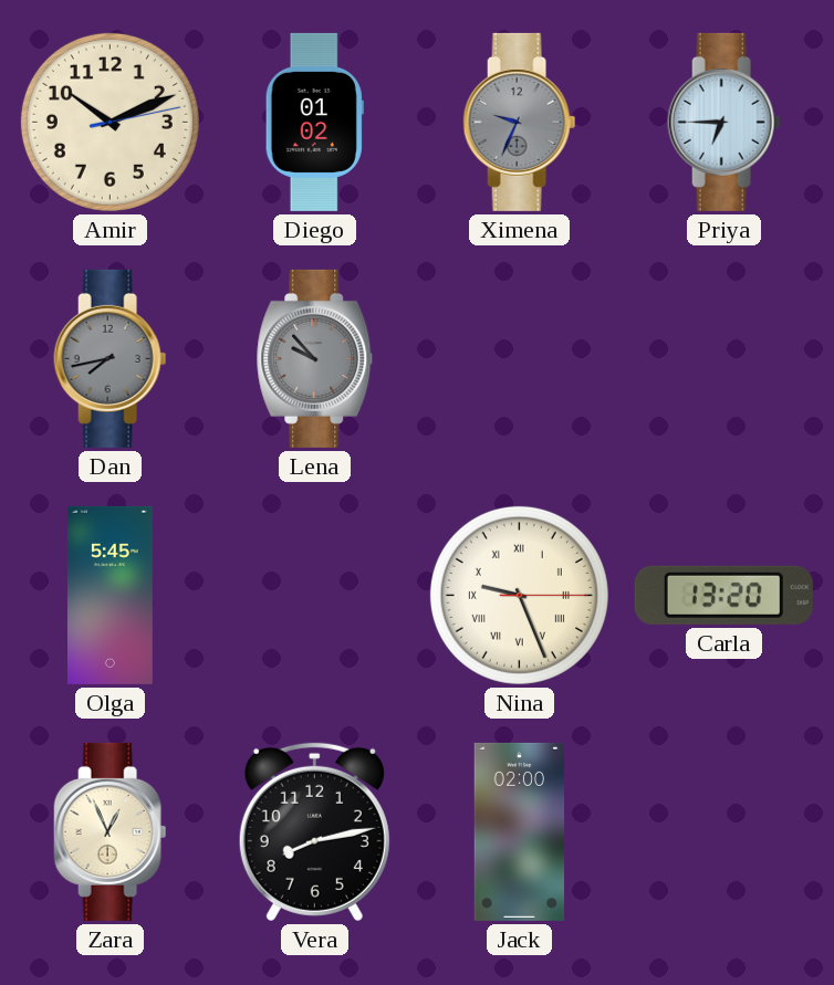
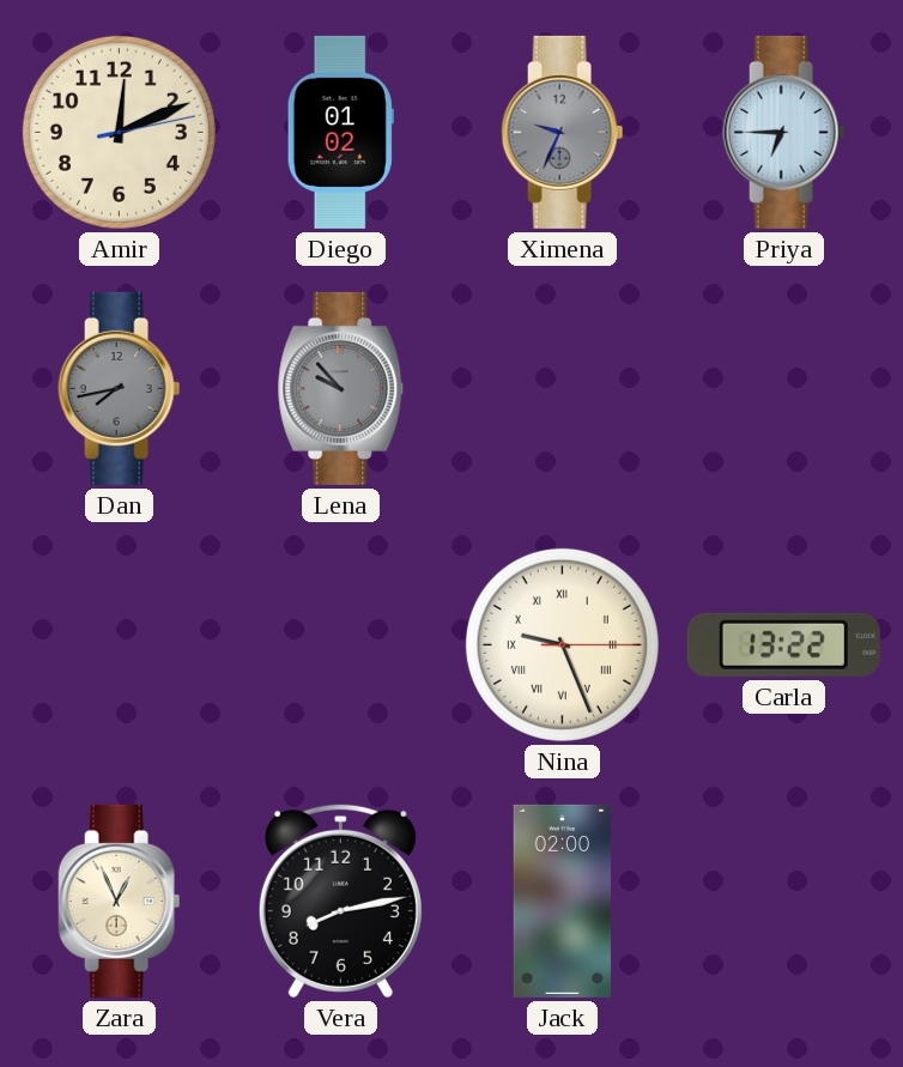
Amir: 10:11 -> 12:11 (119, 132)
Olga: 5:45 -> none (111, 595)
Carla: 13:20 -> 13:22 (783, 644)
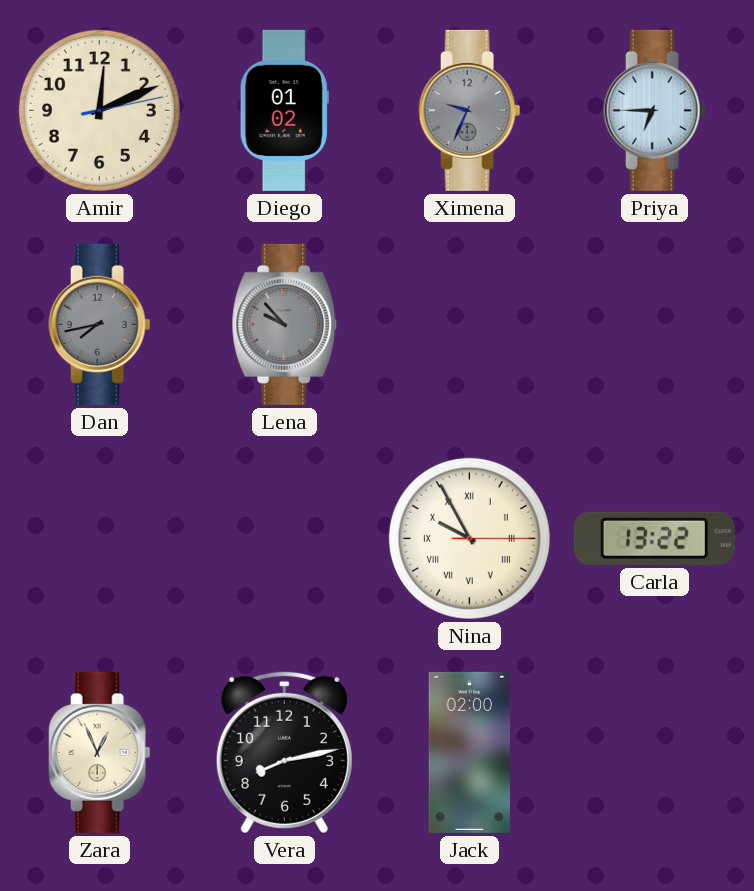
Nina: 9:26 -> 9:55 (469, 538)
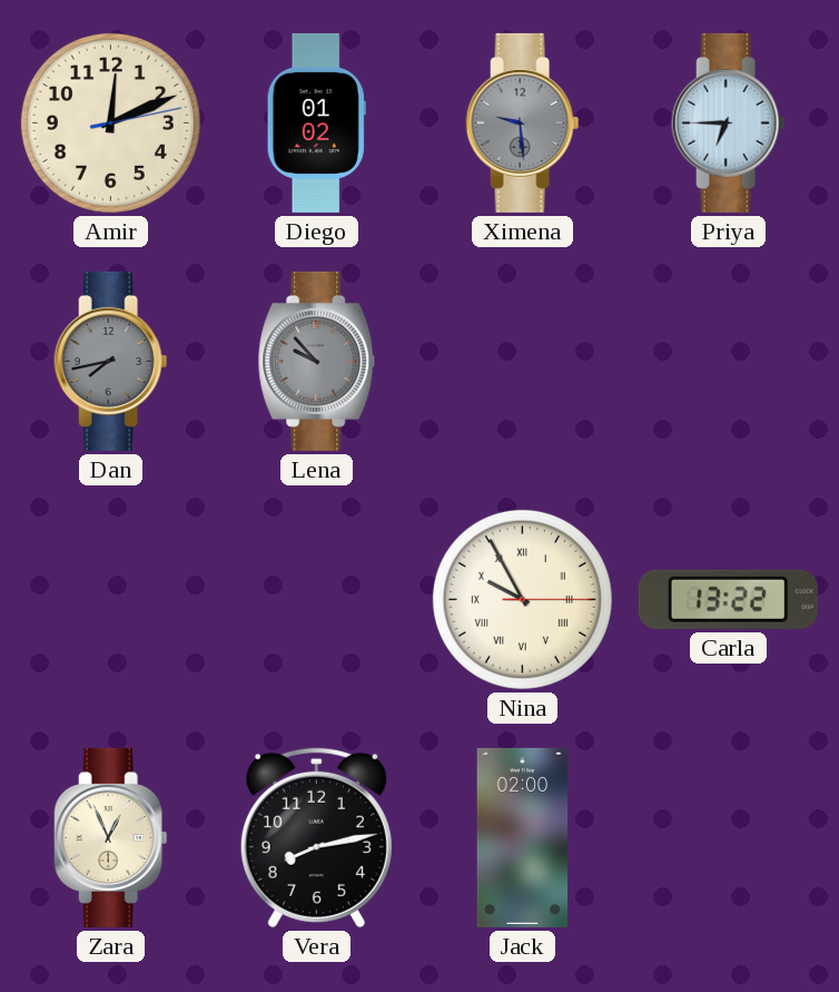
Ximena: 9:34 -> 9:29 (523, 122)
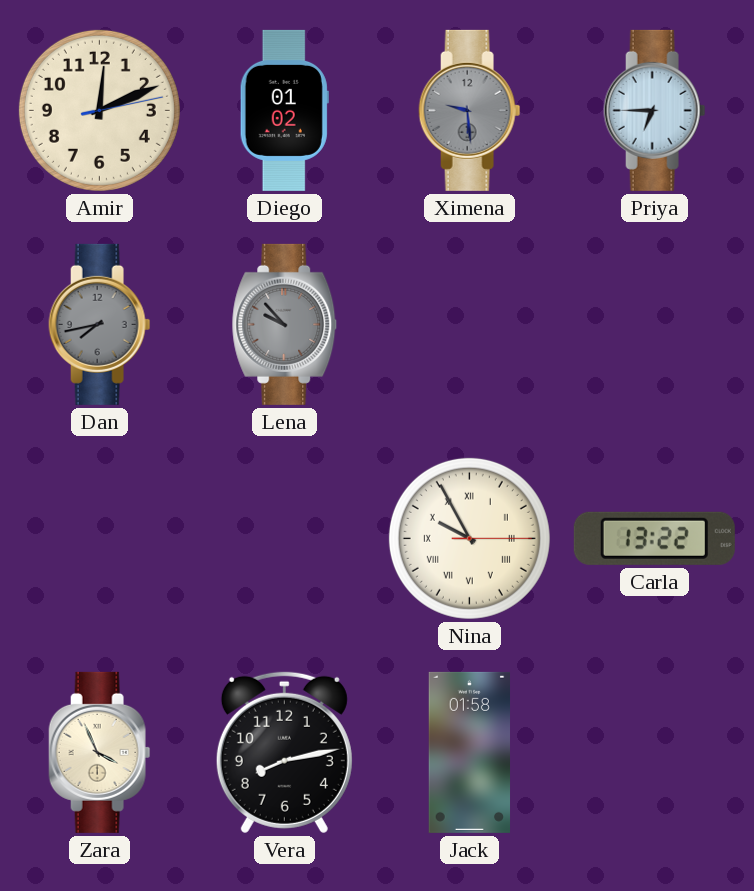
Zara: 12:56 -> 3:56 (100, 752)
Jack: 02:00 -> 01:58 (470, 752)
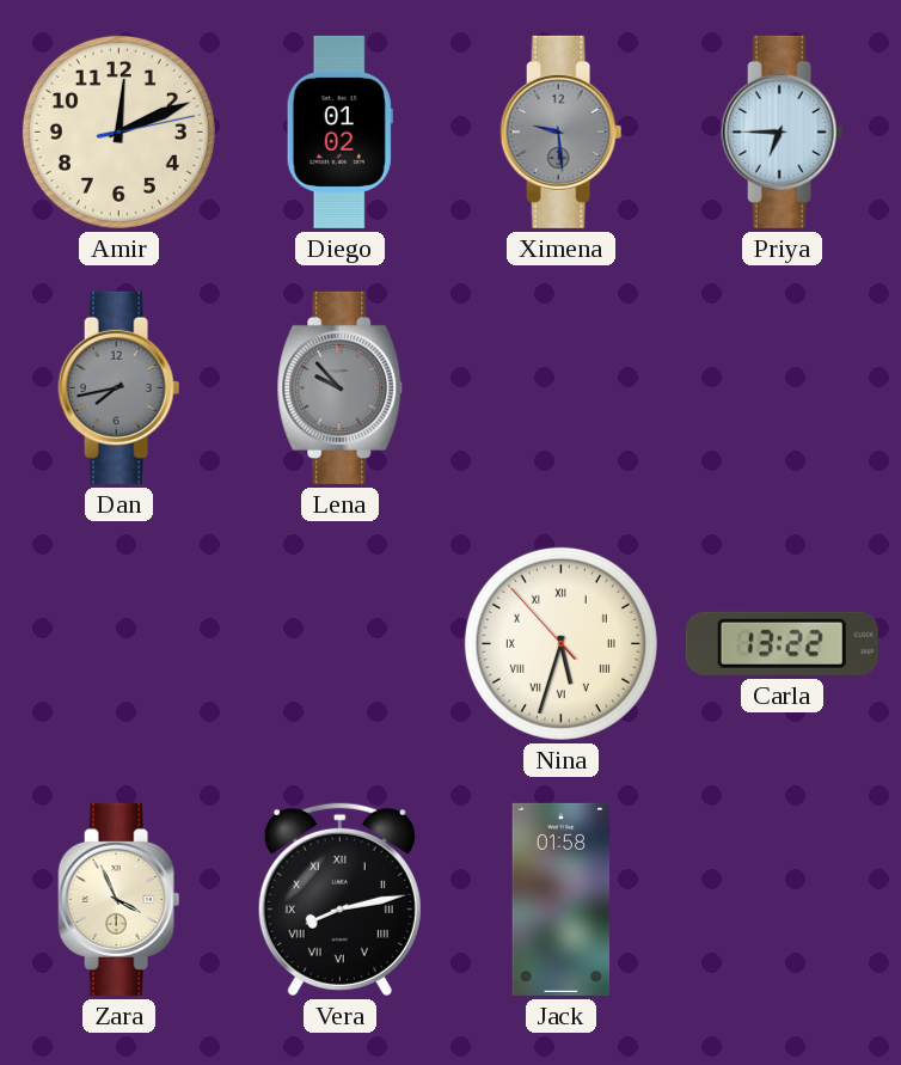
Nina: 9:55 -> 5:32 (560, 643)
Vera numerals: Arabic -> Roman (339, 899)
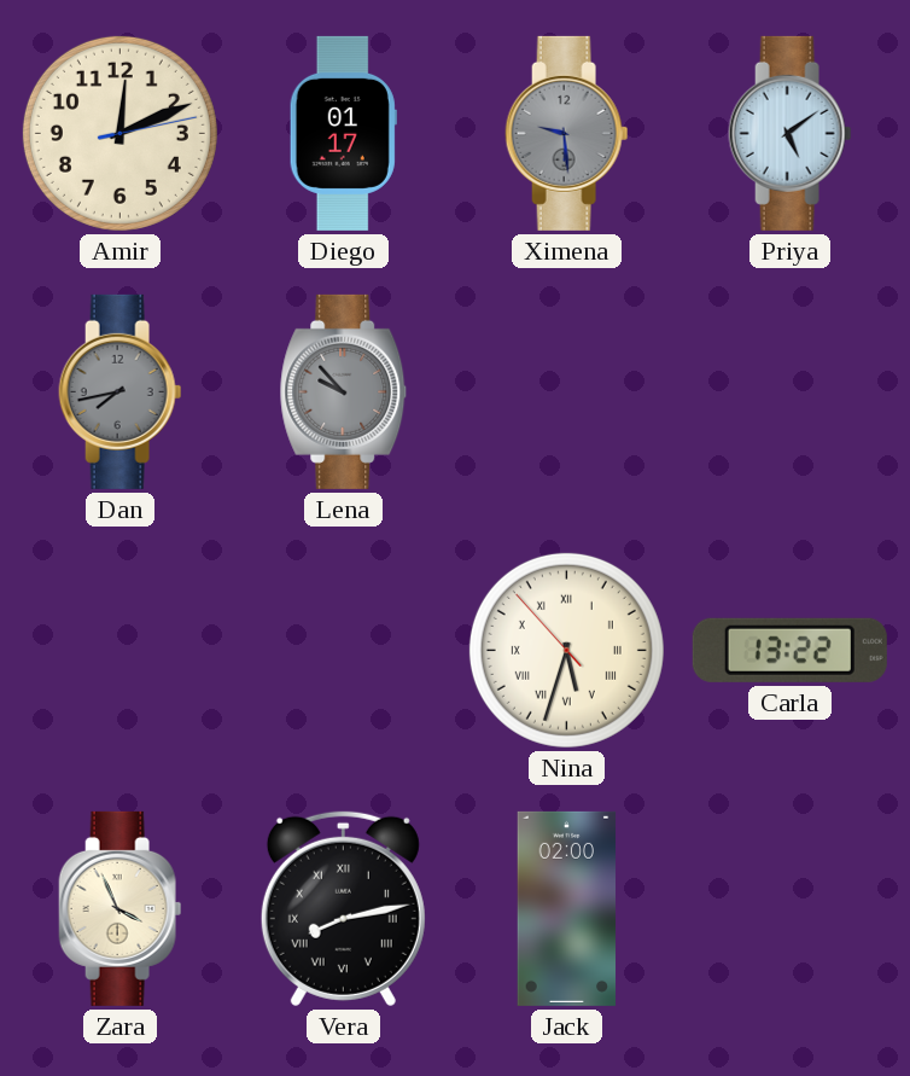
Diego: 01:02 -> 01:17 (343, 133)
Priya: 6:45 -> 5:09 (791, 133)
Jack: 01:58 -> 02:00 (567, 908)
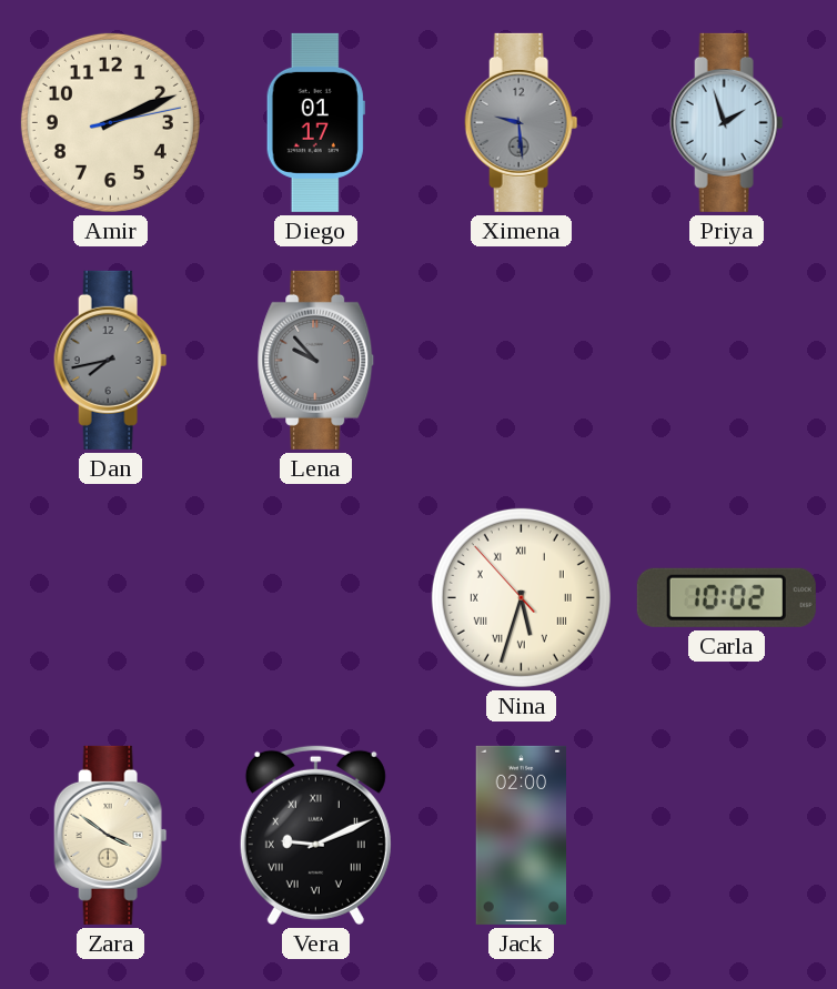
Amir: 12:11 -> 2:11 (110, 122)
Priya: 5:09 -> 1:57 (727, 122)
Carla: 13:22 -> 10:02 (726, 597)
Zara: 3:56 -> 3:51 (111, 835)
Vera: 8:13 -> 9:11 (315, 835)
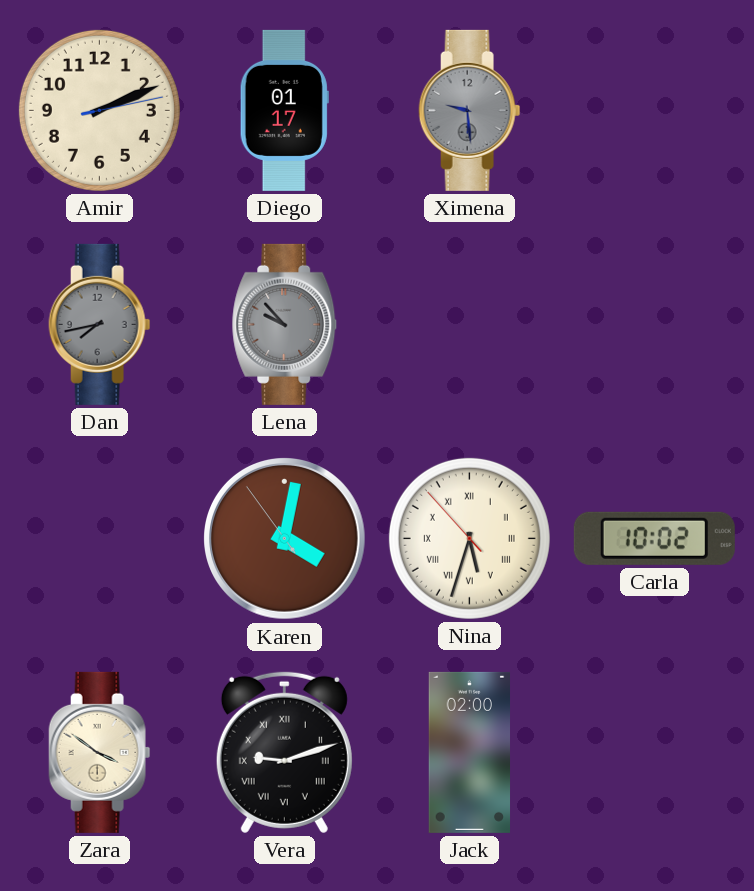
Priya: 1:57 -> none (727, 122)
Karen: none -> 4:01 (285, 539)
Vera: 9:11 -> 9:12 (284, 752)
